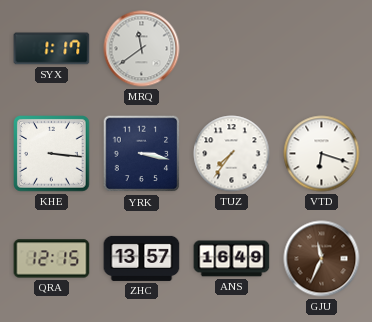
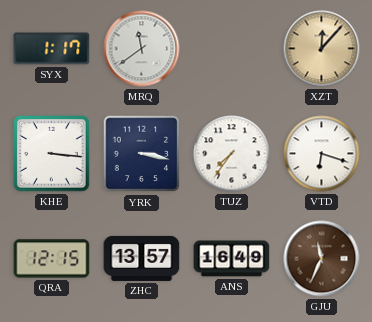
XZT: none -> 12:07 (322, 49)
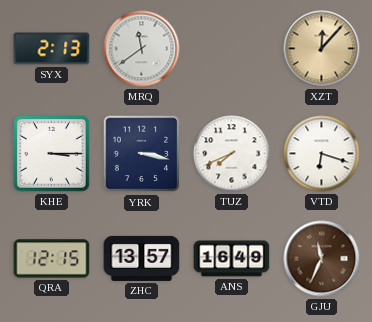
SYX: 1:17 -> 2:13 (52, 49)
KHE: 3:16 -> 3:15 (52, 154)
TUZ: 7:36 -> 7:41 (232, 154)
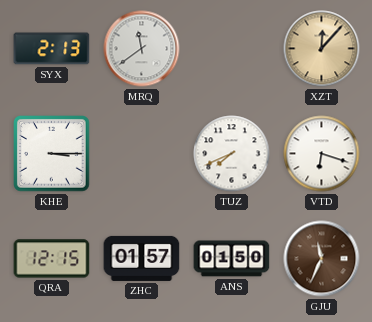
YRK: 3:17 -> none (142, 154)
ZHC: 13:57 -> 01:57 (142, 258)
ANS: 16:49 -> 01:50 (232, 259)
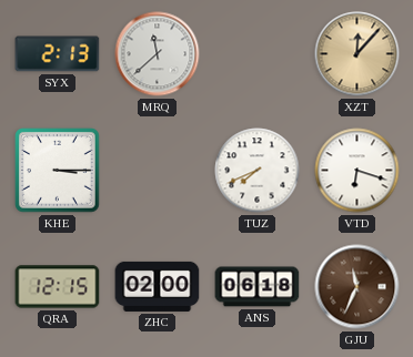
MRQ: 11:39 -> 11:38 (158, 54)
ZHC: 01:57 -> 02:00 (158, 286)
ANS: 01:50 -> 06:18 (258, 287)
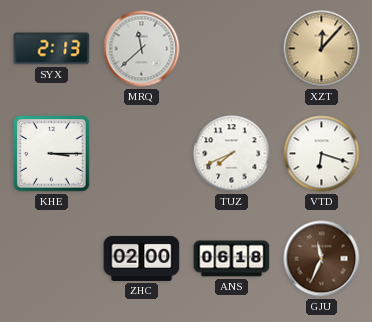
QRA: 12:15 -> none (58, 287)
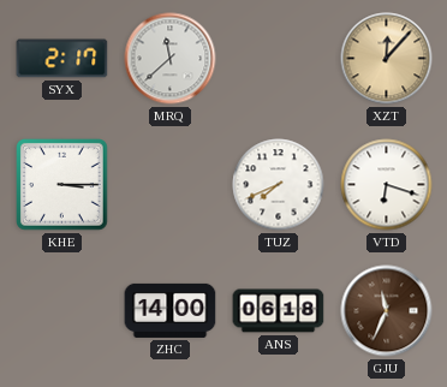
SYX: 2:13 -> 2:17 (62, 59)
ZHC: 02:00 -> 14:00 (171, 310)
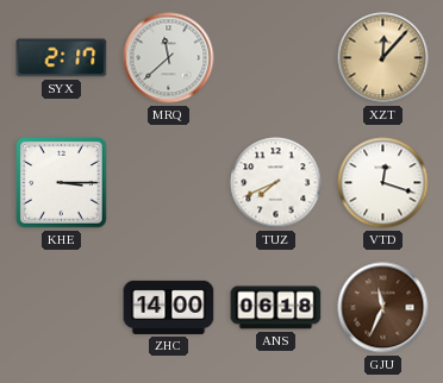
VTD: 6:18 -> 12:18 (383, 183)
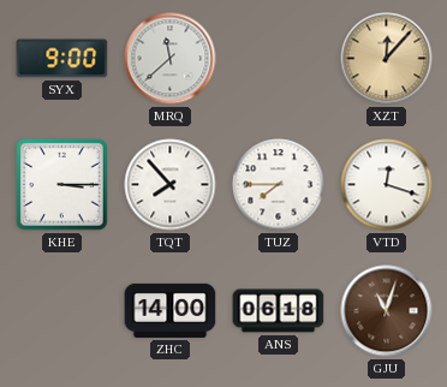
SYX: 2:17 -> 9:00 (62, 59)
TQT: none -> 7:53 (171, 185)
TUZ: 7:41 -> 7:45 (279, 185)
GJU: 11:34 -> 11:03 (387, 311)
